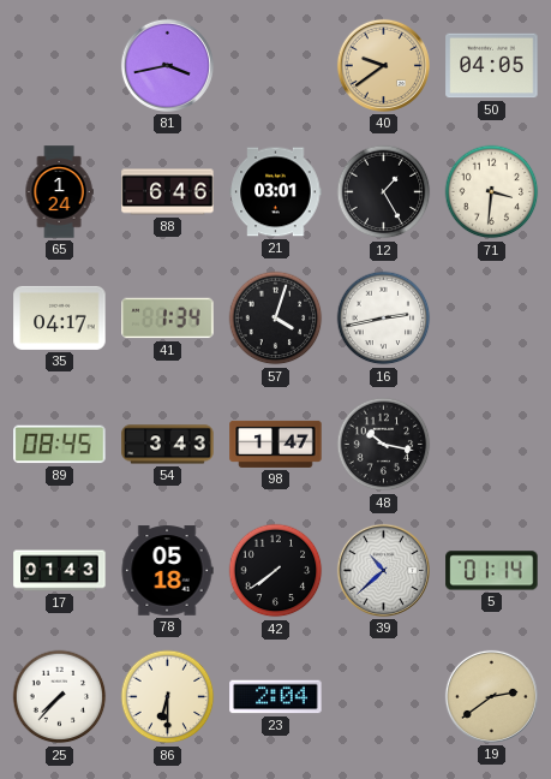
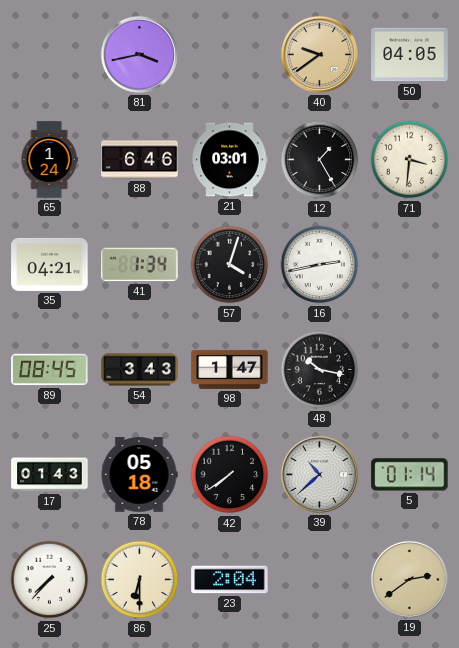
35: 04:17 -> 04:21 (50, 264)
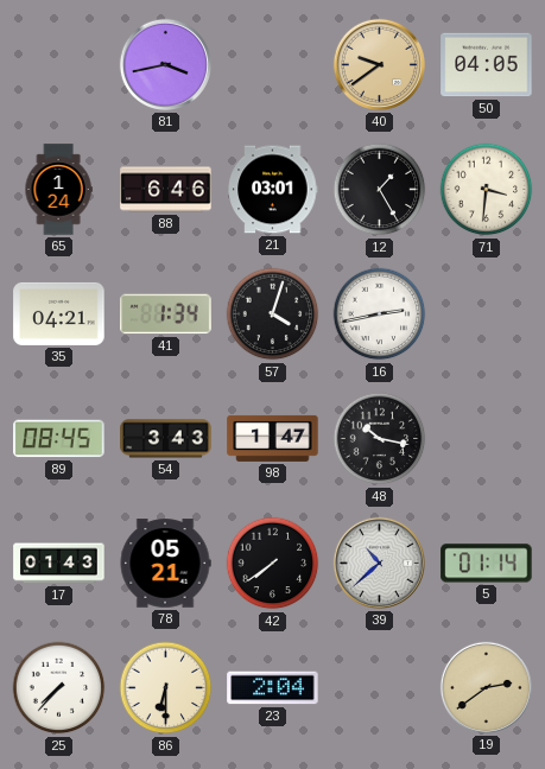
78: 05:18 -> 05:21 (165, 564)
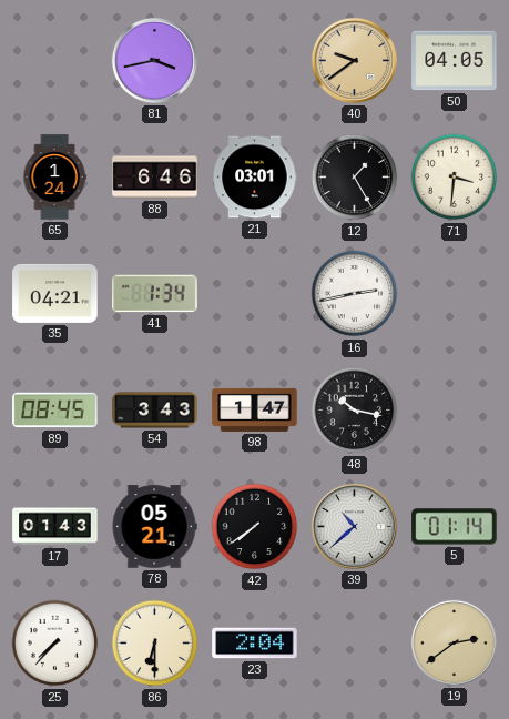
57: 4:03 -> none (273, 314)
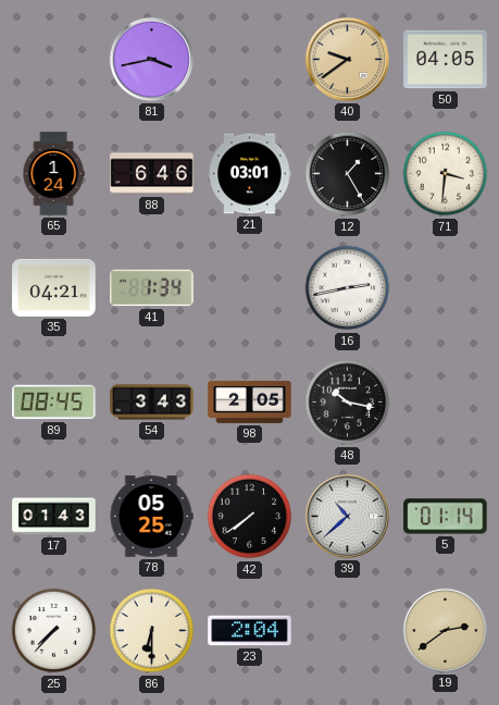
98: 1:47 -> 2:05 (250, 401)
78: 05:21 -> 05:25 (151, 517)
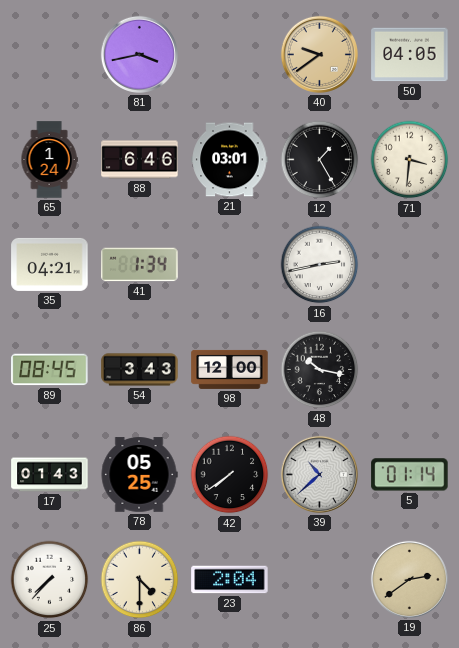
98: 2:05 -> 12:00 (230, 369)
86: 6:30 -> 4:30 (140, 580)
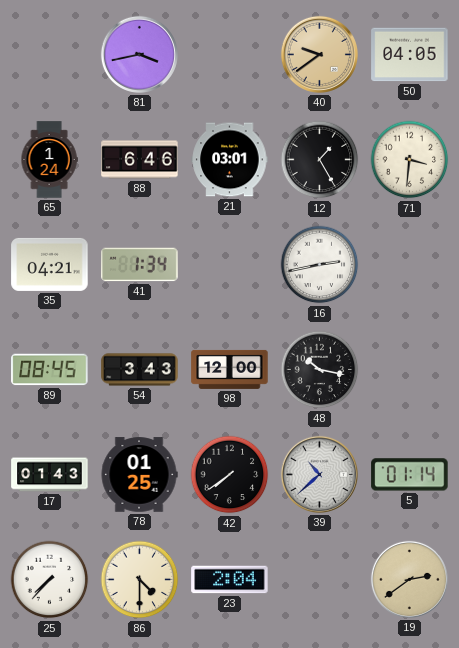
78: 05:25 -> 01:25 (139, 475)
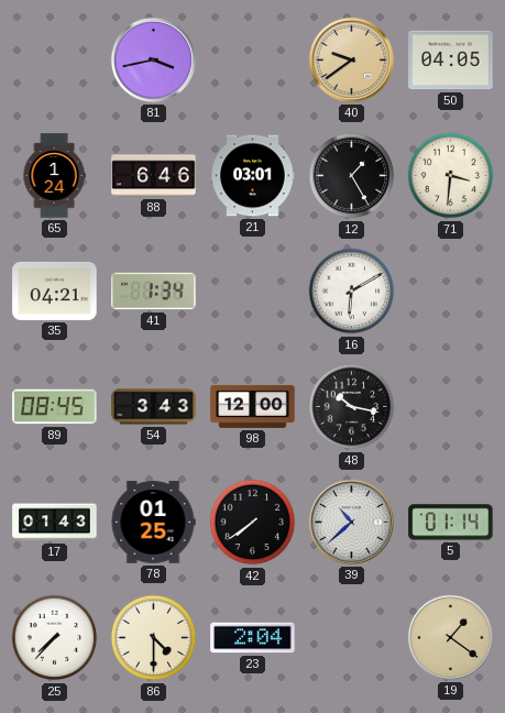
16: 2:43 -> 6:10 (352, 292)
19: 2:39 -> 1:21 (450, 637)
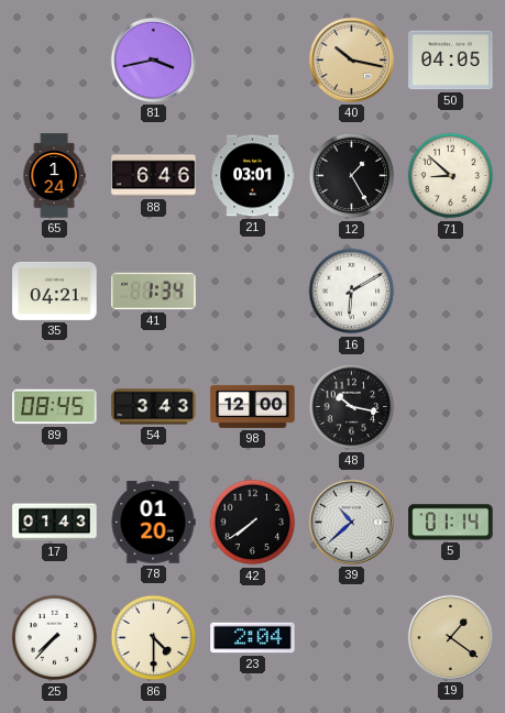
40: 9:39 -> 10:17 (351, 59)
71: 3:31 -> 8:52 (451, 176)
78: 01:25 -> 01:20 (153, 523)
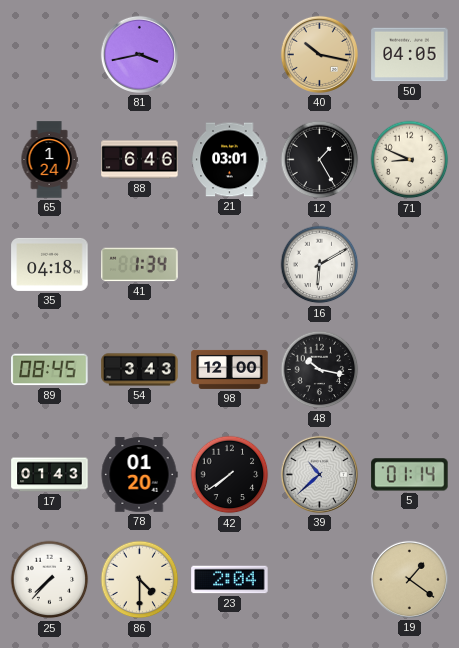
71: 8:52 -> 8:49 (410, 160)
35: 04:21 -> 04:18 (50, 264)
